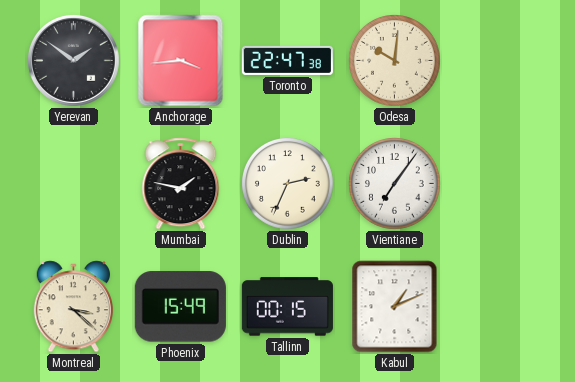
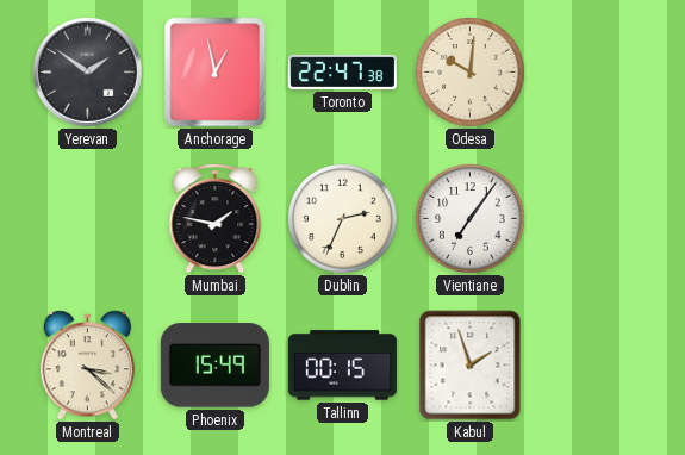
Anchorage: 3:44 -> 12:58 (216, 73)
Kabul: 1:11 -> 1:57 (471, 366)
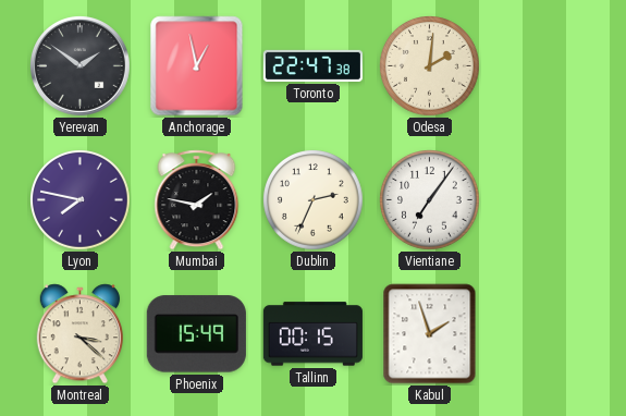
Odesa: 10:01 -> 2:01 (430, 66)
Lyon: none -> 7:47 (81, 200)
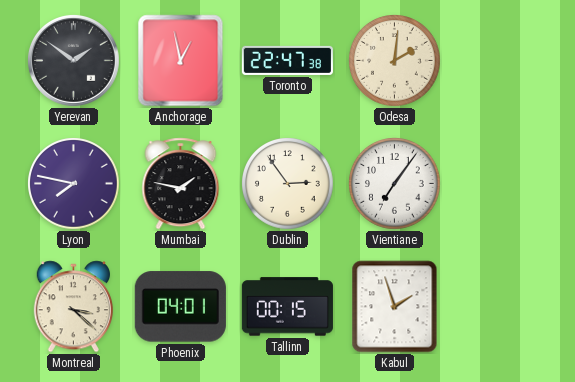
Dublin: 2:34 -> 2:54 (288, 184)
Phoenix: 15:49 -> 04:01 (180, 307)
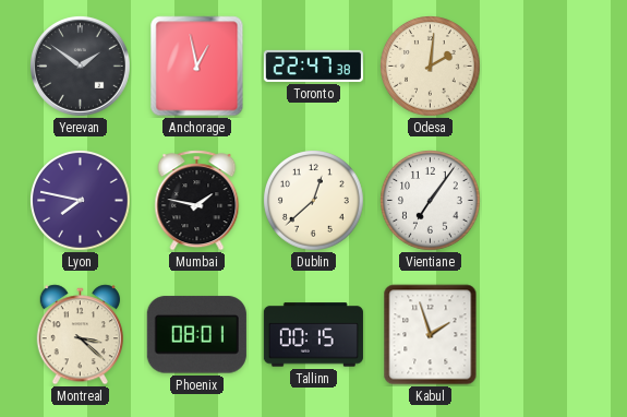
Dublin: 2:54 -> 12:38 (314, 201)
Phoenix: 04:01 -> 08:01 (196, 335)
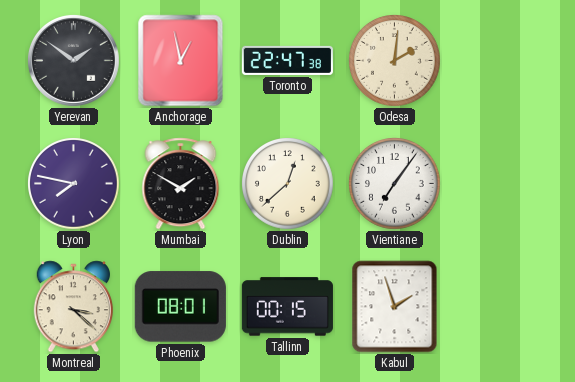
Mumbai: 1:47 -> 1:50 (181, 184)
